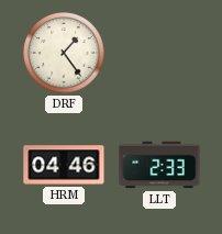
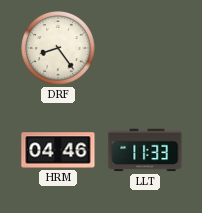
DRF: 1:24 -> 8:24 (58, 48)
LLT: 2:33 -> 11:33 (145, 150)
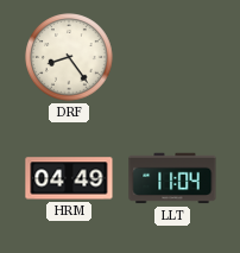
HRM: 04:46 -> 04:49 (69, 178)
LLT: 11:33 -> 11:04 (172, 178)
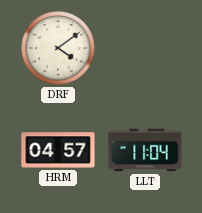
DRF: 8:24 -> 4:09 (58, 48)
HRM: 04:49 -> 04:57 (58, 150)
